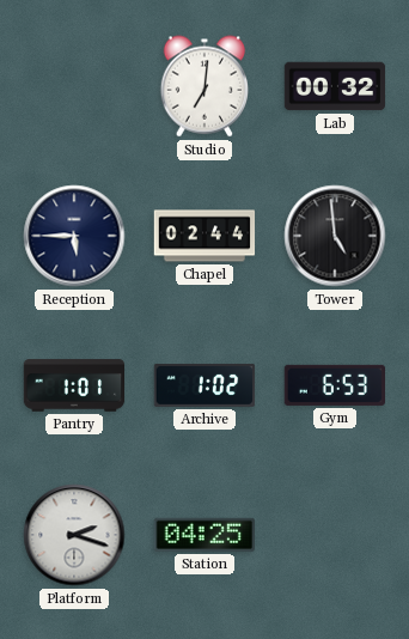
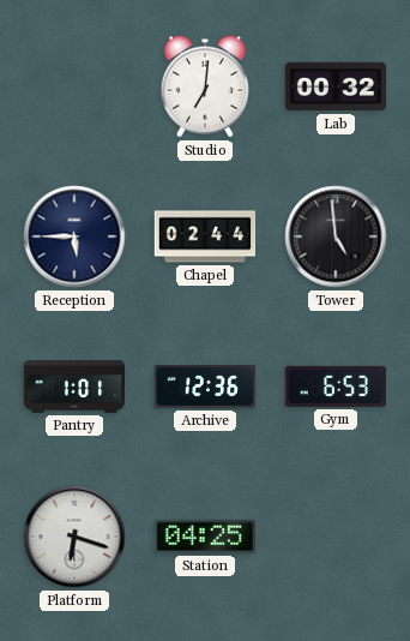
Archive: 1:02 -> 12:36 (205, 388)
Platform: 2:18 -> 6:18 (74, 537)
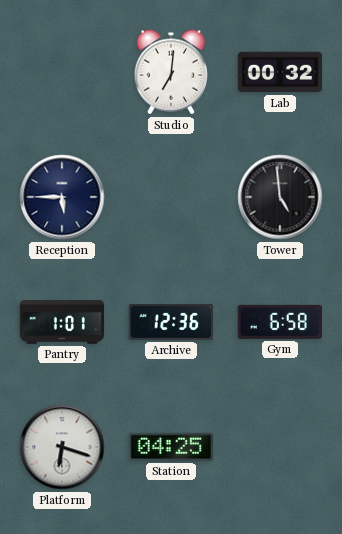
Chapel: 02:44 -> none (205, 236)
Gym: 6:53 -> 6:58 (279, 322)
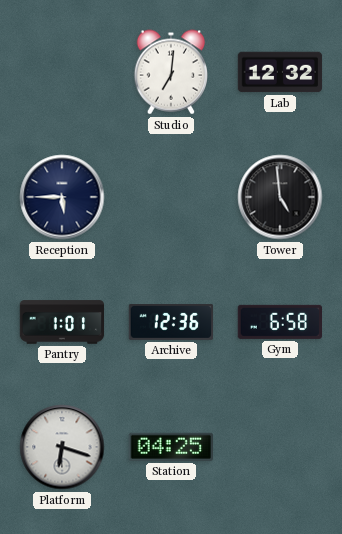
Lab: 00:32 -> 12:32 (280, 72)
